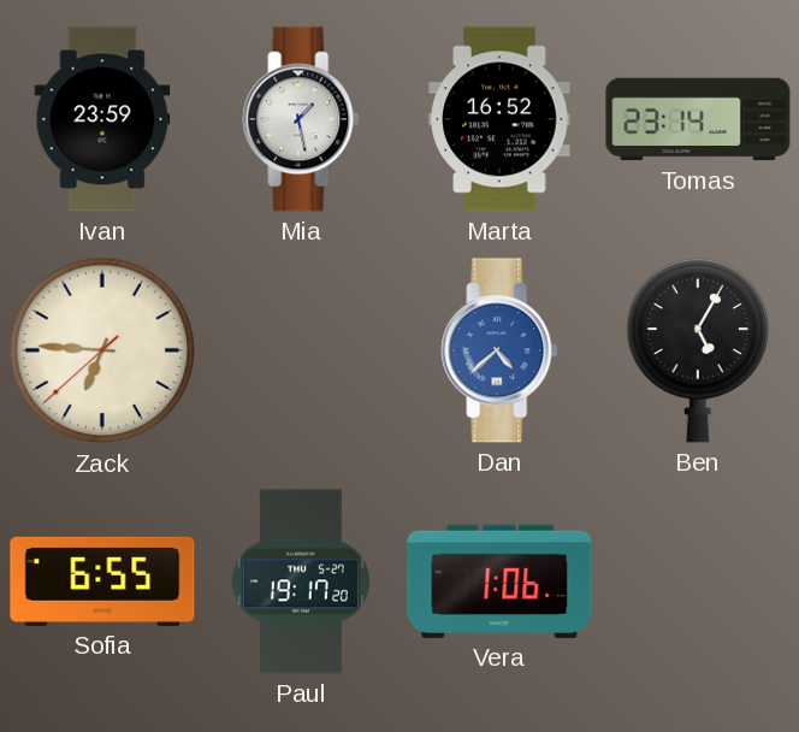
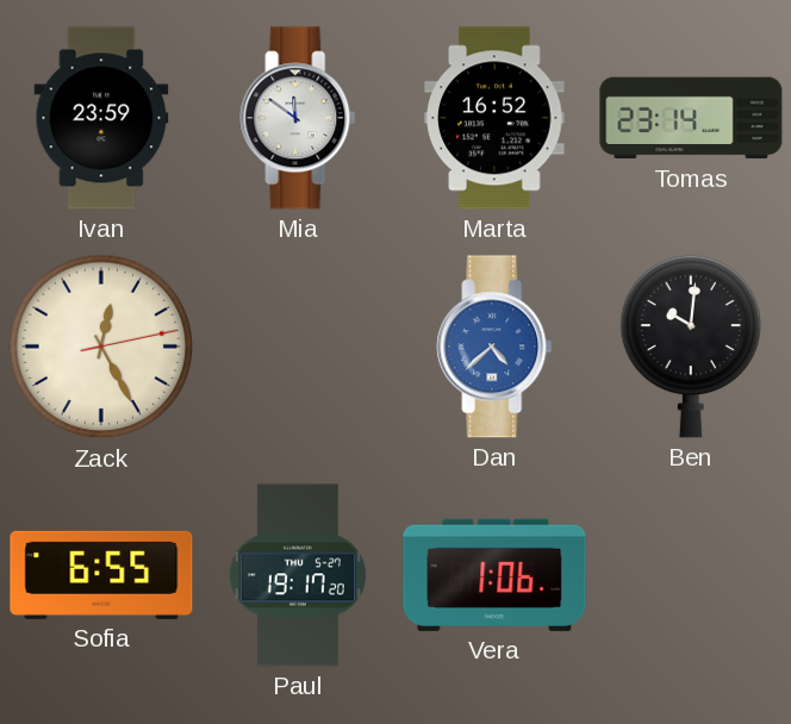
Mia: 1:28 -> 11:51 (298, 118)
Zack: 6:45 -> 12:25 (101, 347)
Ben: 5:05 -> 10:01 (691, 347)
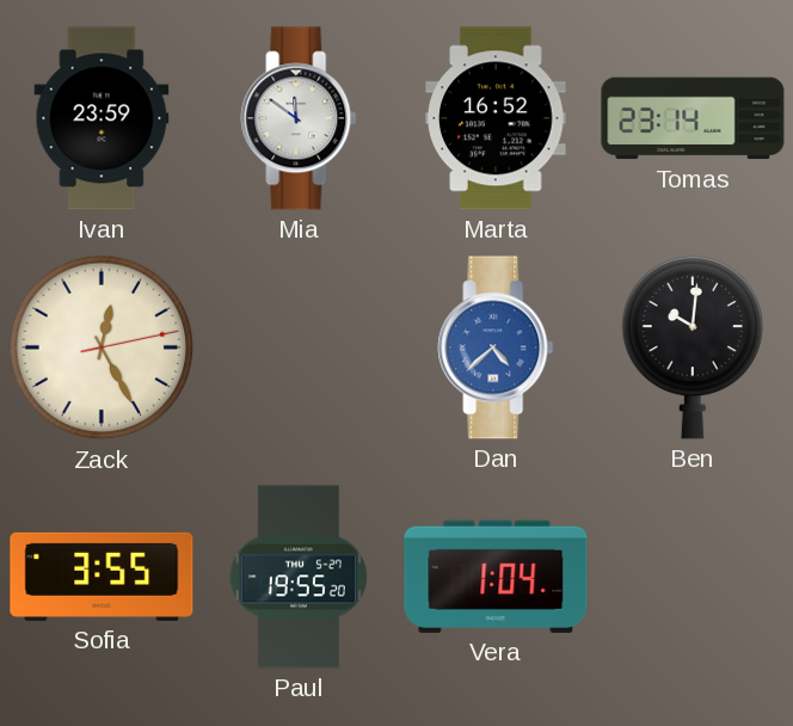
Sofia: 6:55 -> 3:55 (102, 577)
Paul: 19:17 -> 19:55 (299, 577)
Vera: 1:06 -> 1:04 (496, 577)
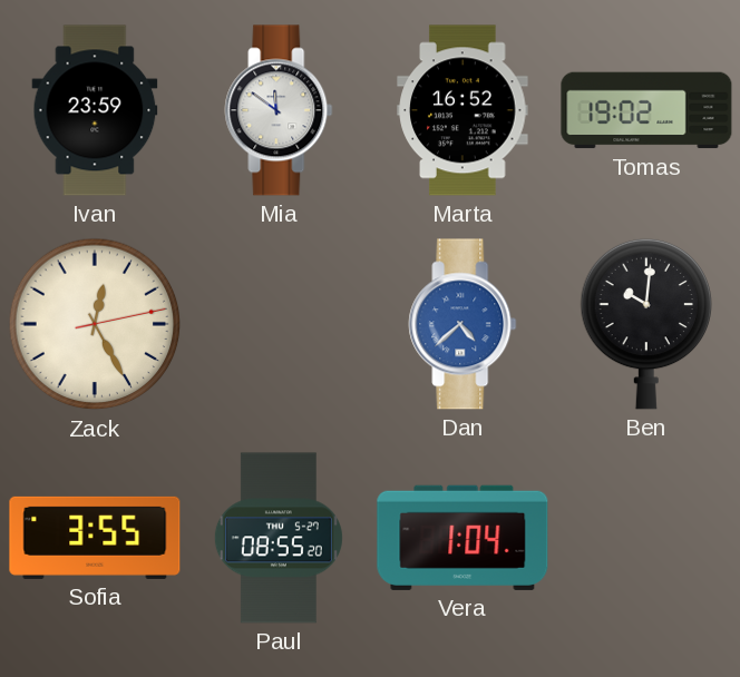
Tomas: 23:14 -> 19:02 (646, 110)
Paul: 19:55 -> 08:55 (279, 538)
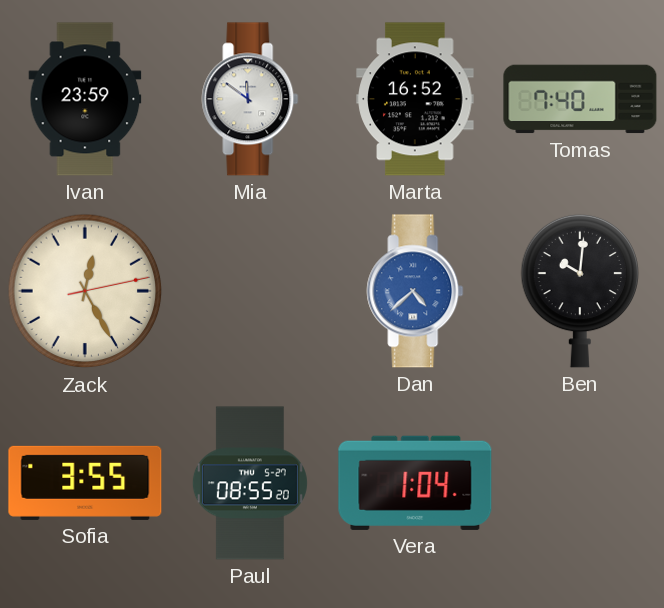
Tomas: 19:02 -> 7:40 (580, 99)
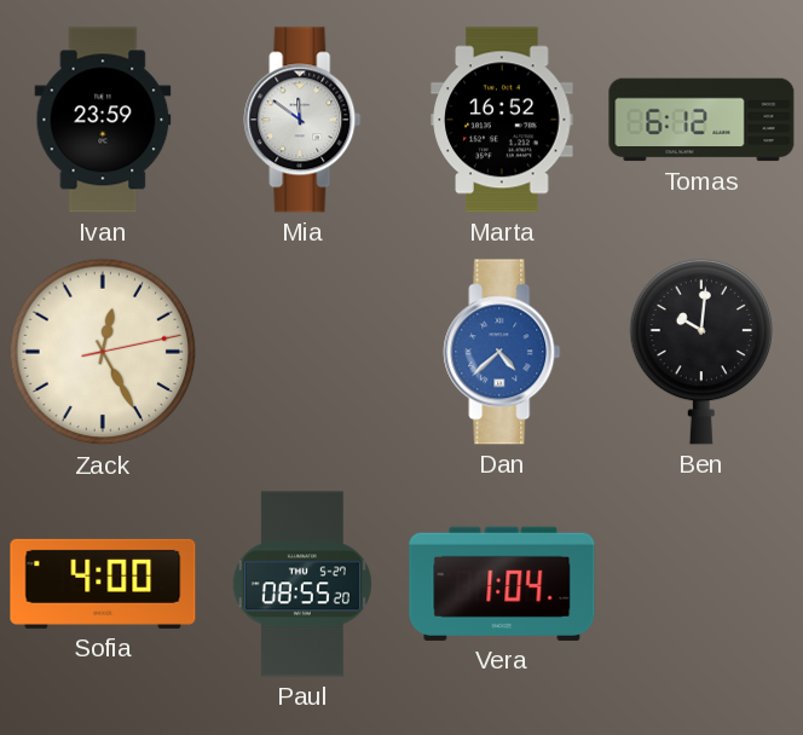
Tomas: 7:40 -> 6:12 (701, 120)
Sofia: 3:55 -> 4:00 (103, 584)
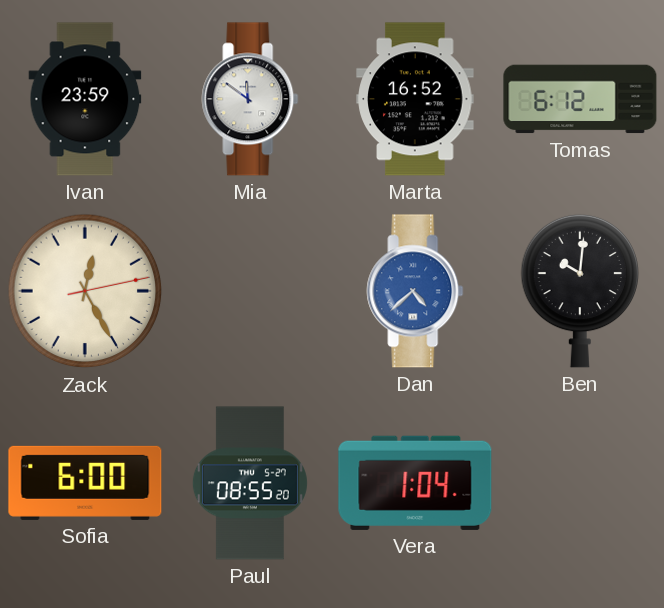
Sofia: 4:00 -> 6:00 (85, 483)
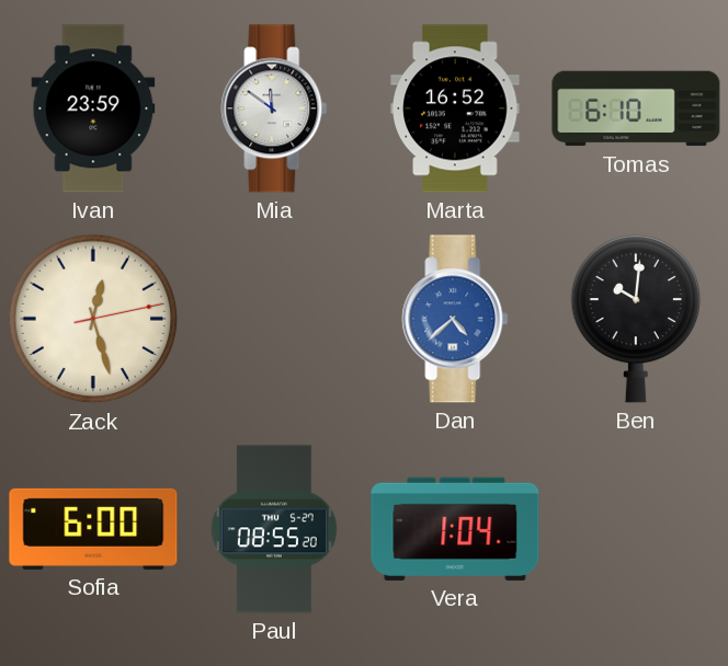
Tomas: 6:12 -> 6:10 (636, 108)
Zack: 12:25 -> 12:27 (93, 319)
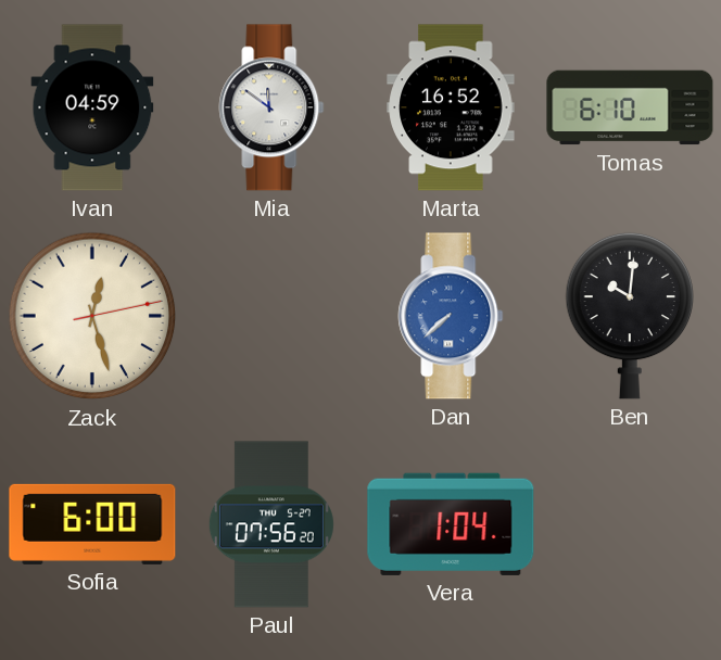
Ivan: 23:59 -> 04:59 (92, 107)
Dan: 4:38 -> 7:38 (451, 316)
Paul: 08:55 -> 07:56 (271, 524)
